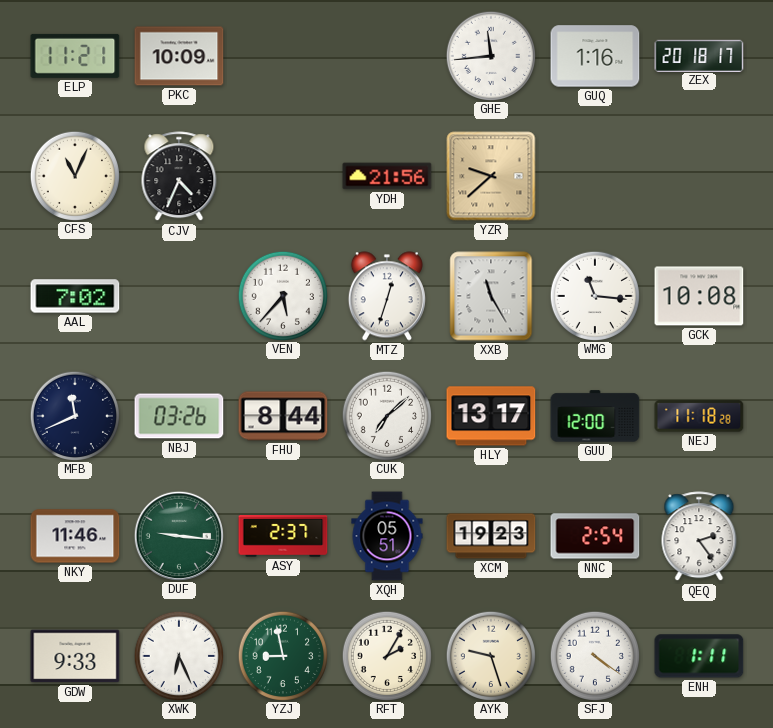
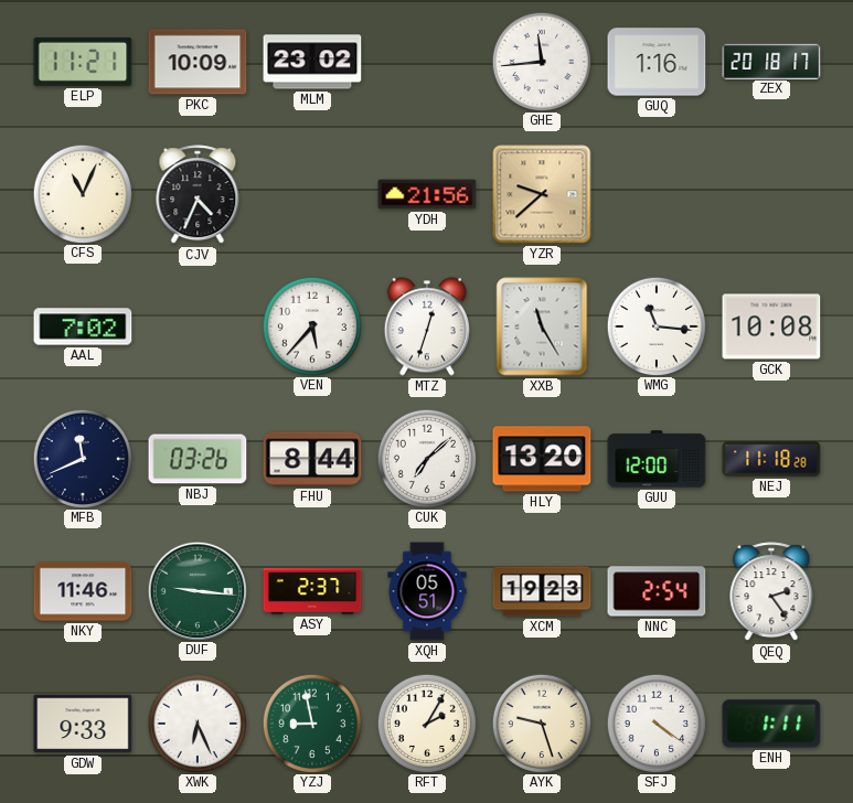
MLM: none -> 23:02 (312, 62)
HLY: 13:17 -> 13:20 (542, 459)
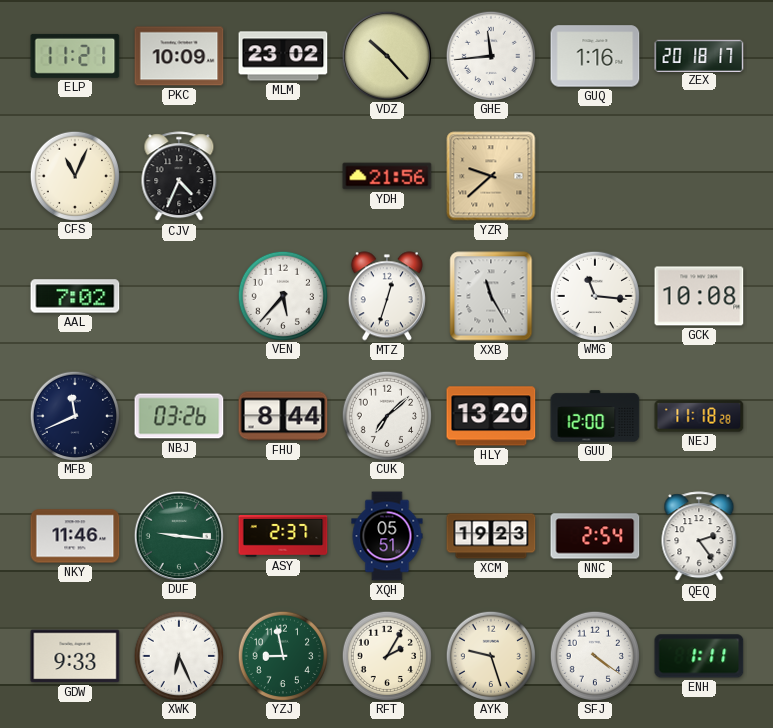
VDZ: none -> 10:23 (386, 55)
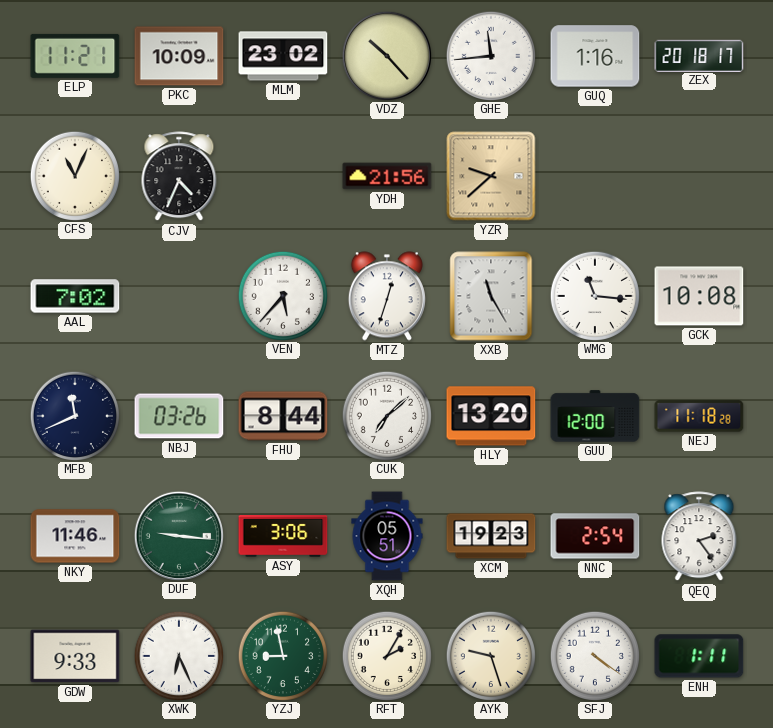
ASY: 2:37 -> 3:06 (283, 536)
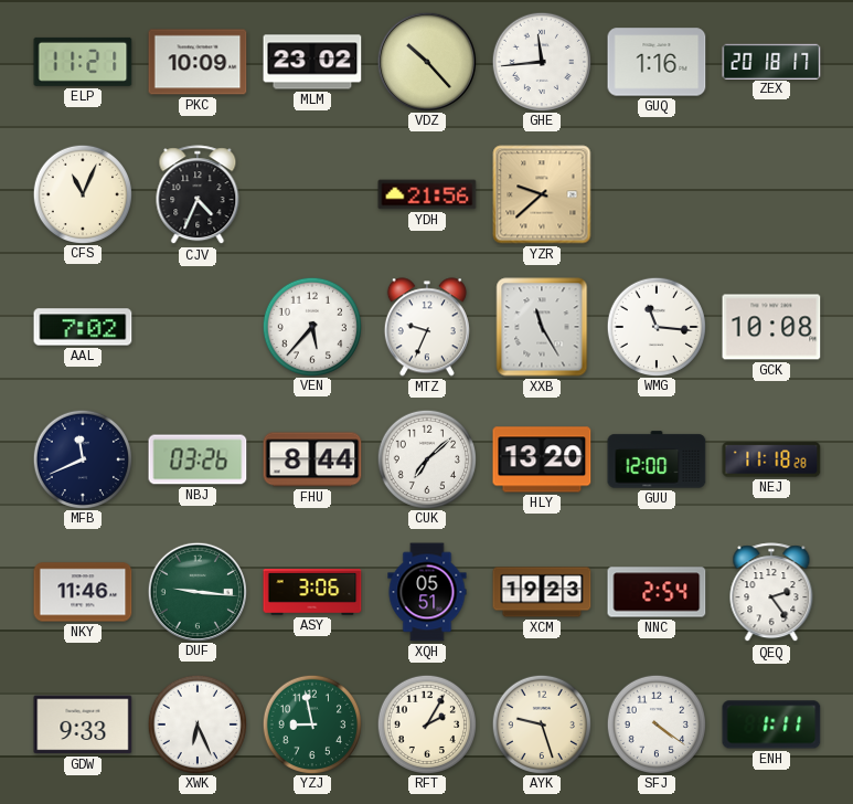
MTZ: 12:33 -> 9:34 (427, 327)
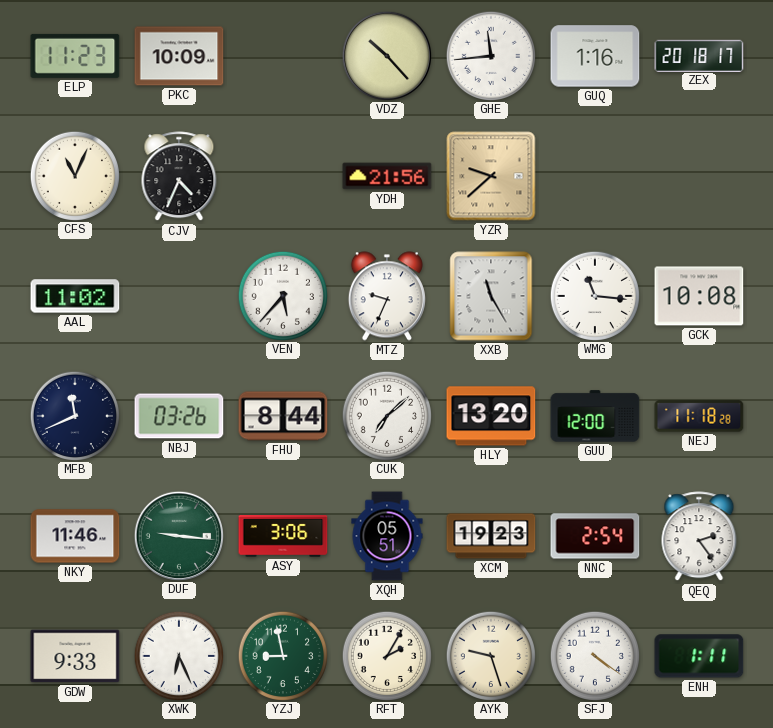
ELP: 11:21 -> 11:23 (75, 56)
MLM: 23:02 -> none (312, 62)
AAL: 7:02 -> 11:02 (75, 296)
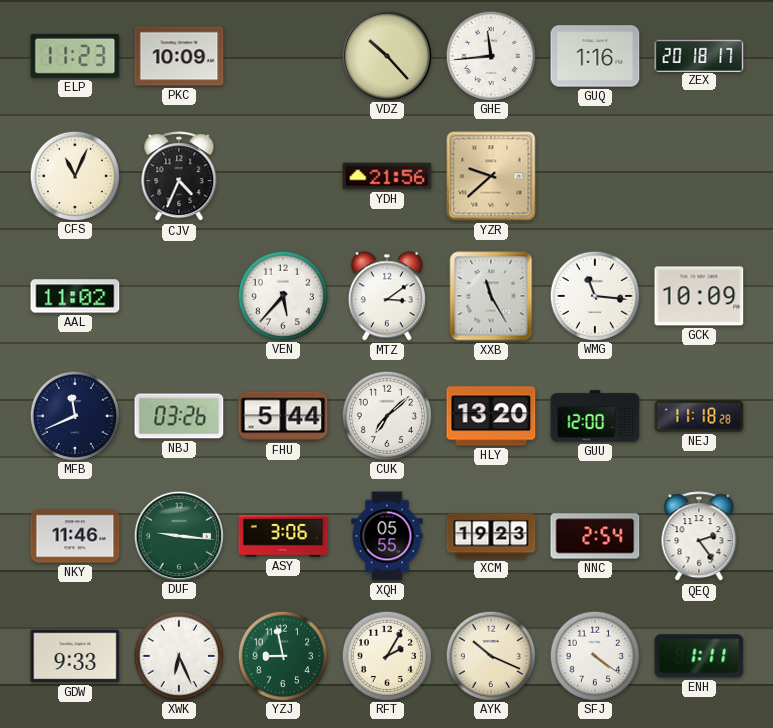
MTZ: 9:34 -> 3:09 (387, 296)
GCK: 10:08 -> 10:09 (699, 296)
FHU: 8:44 -> 5:44 (283, 416)
XQH: 05:51 -> 05:55 (387, 536)
AYK: 9:27 -> 10:19 (490, 655)
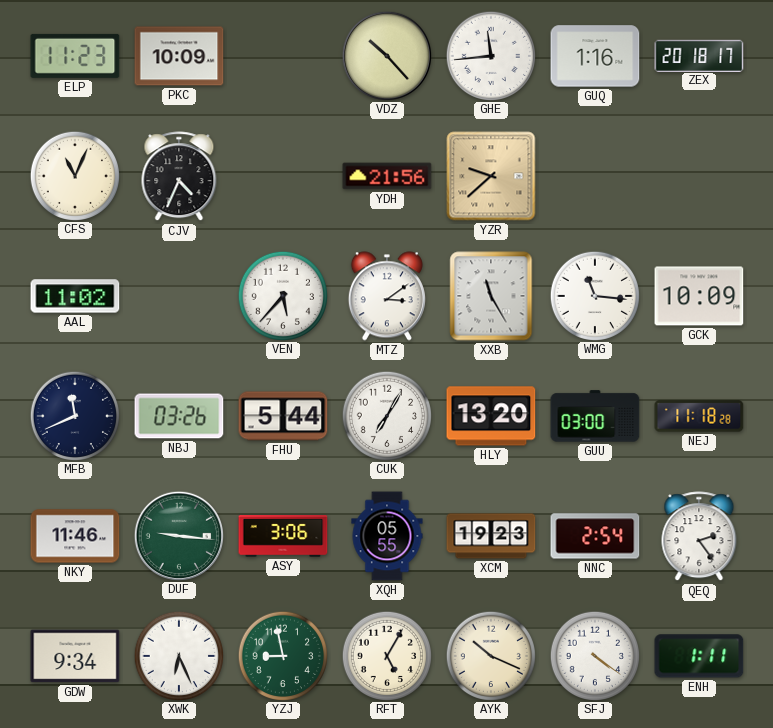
CUK: 7:08 -> 7:05 (386, 415)
GUU: 12:00 -> 03:00 (595, 416)
GDW: 9:33 -> 9:34 (75, 656)
RFT: 2:05 -> 5:05 (386, 655)
